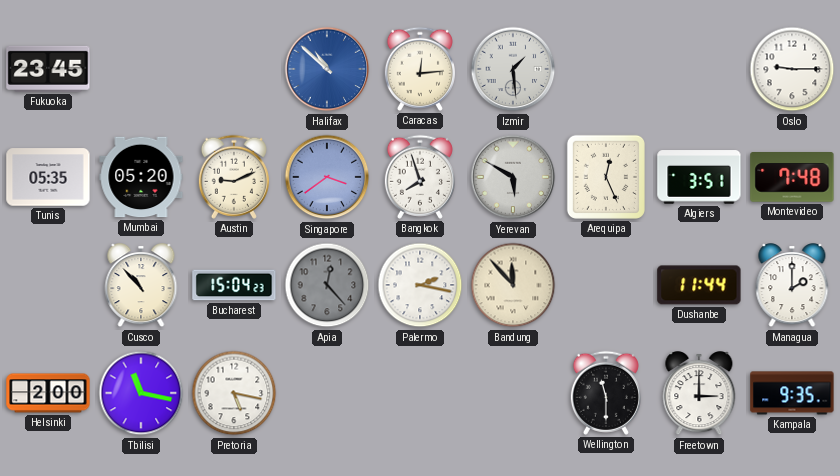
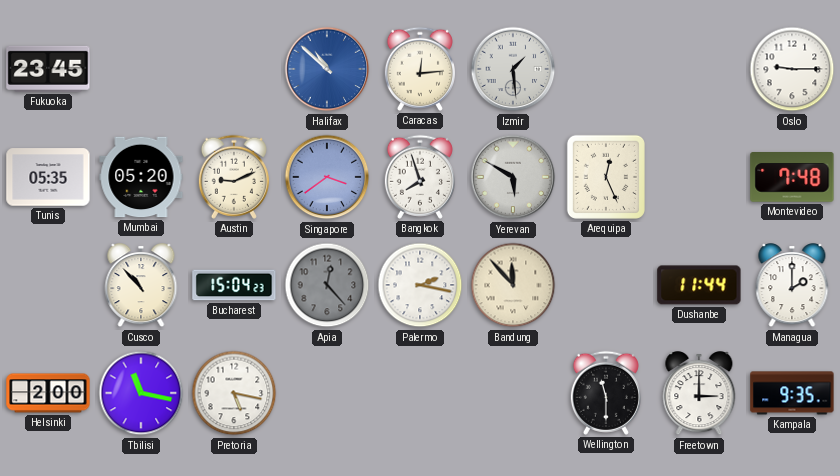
Algiers: 3:51 -> none (699, 177)
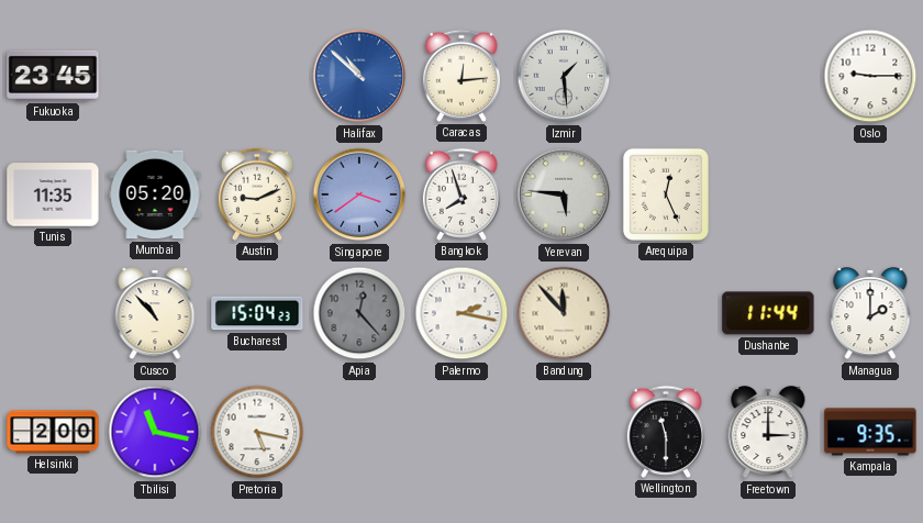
Tunis: 05:35 -> 11:35 (53, 194)
Yerevan: 5:50 -> 5:46 (564, 194)
Montevideo: 7:48 -> none (792, 178)
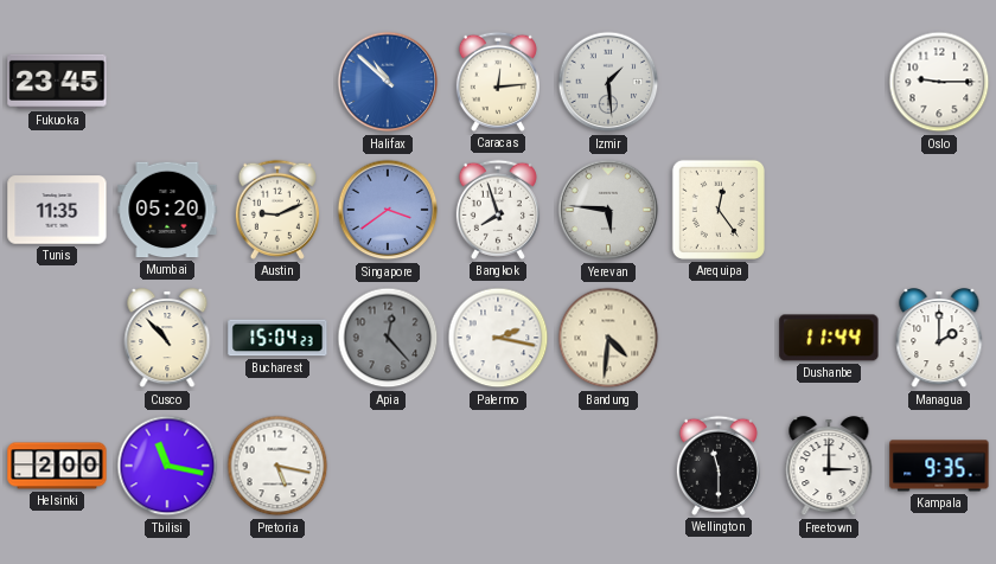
Arequipa: 12:26 -> 12:24 (719, 210)
Bandung: 11:53 -> 4:31 (608, 338)
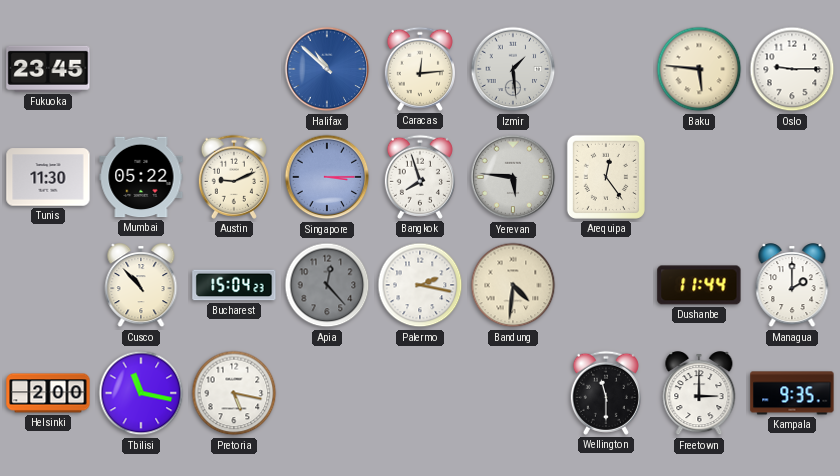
Baku: none -> 5:46 (699, 69)
Tunis: 11:35 -> 11:30 (48, 177)
Mumbai: 05:20 -> 05:22 (141, 177)
Singapore: 3:39 -> 3:15 (327, 177)
